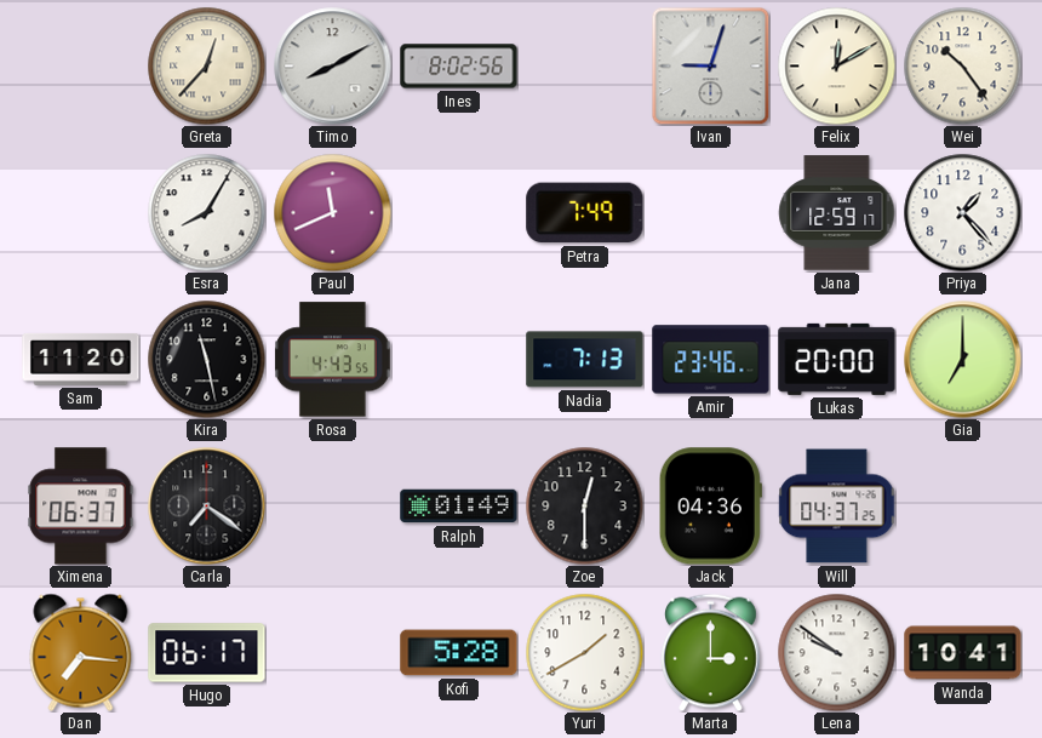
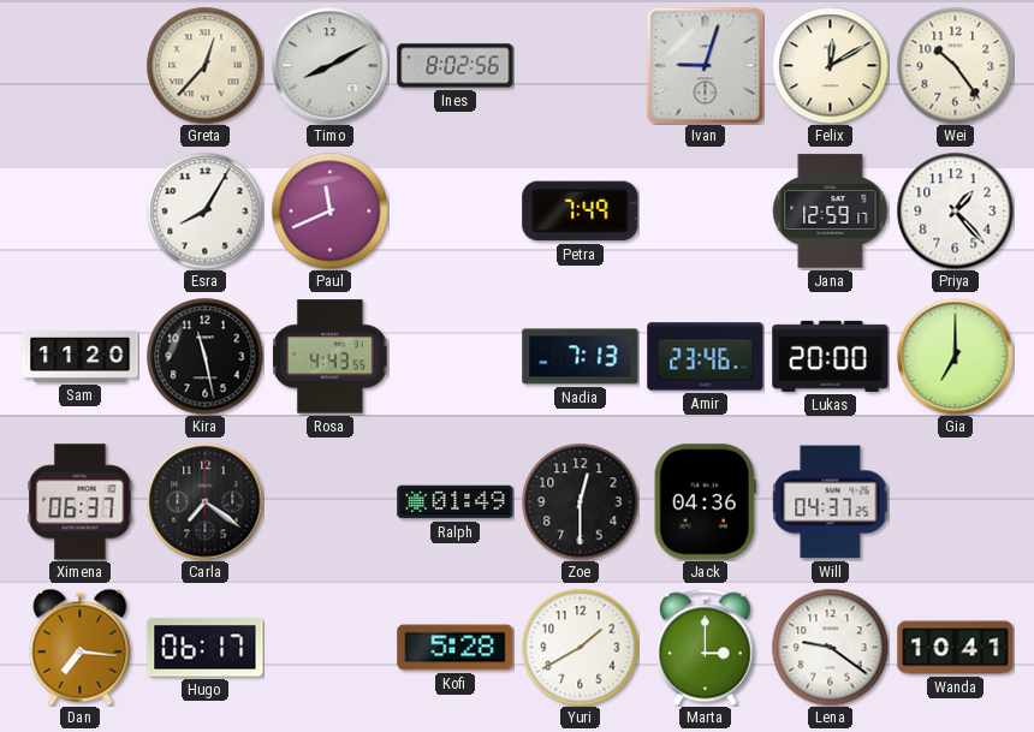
Lena: 9:51 -> 9:21 (830, 647)
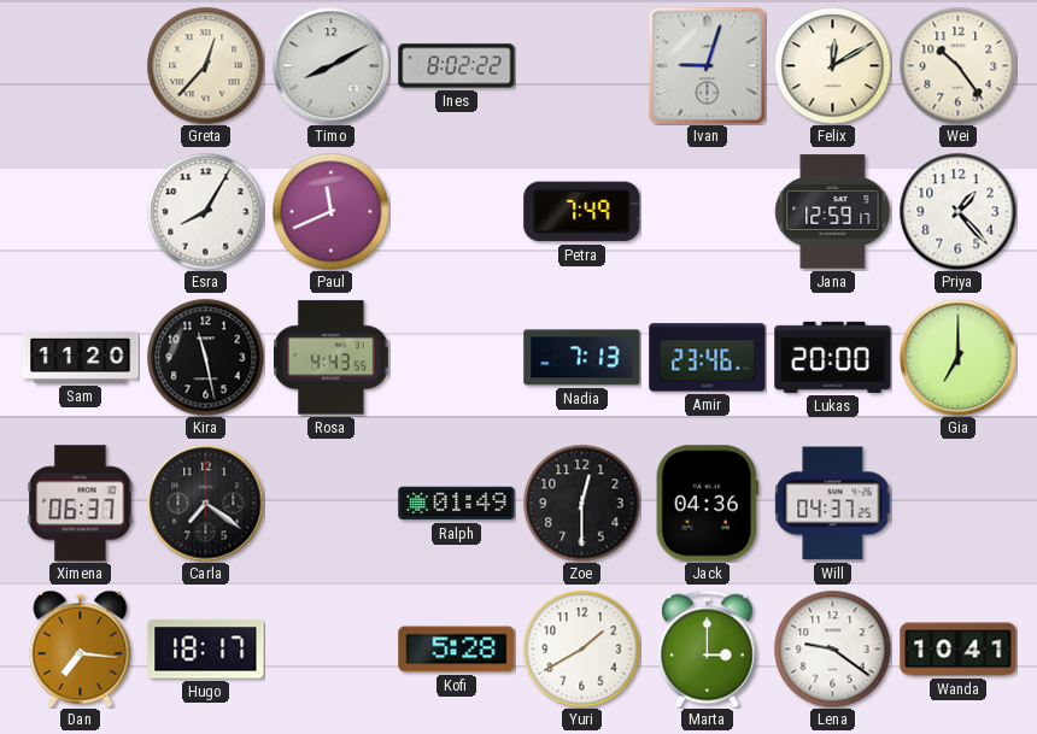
Ines: 8:02:56 -> 8:02:22 (457, 66)
Hugo: 06:17 -> 18:17 (206, 650)
